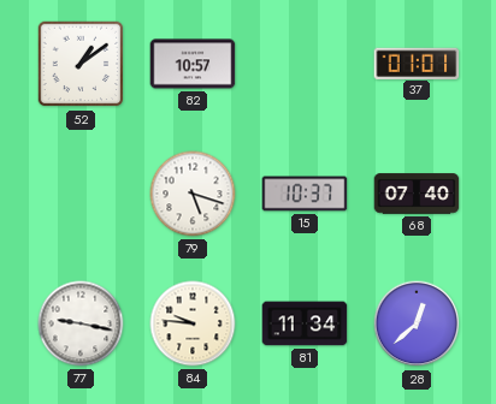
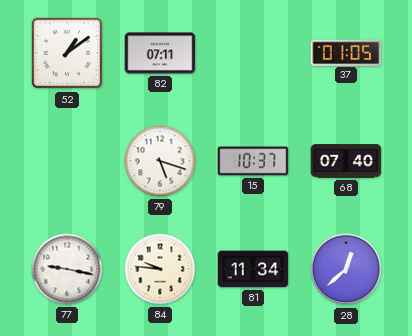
82: 10:57 -> 07:11 (160, 53)
37: 01:01 -> 01:05 (346, 52)
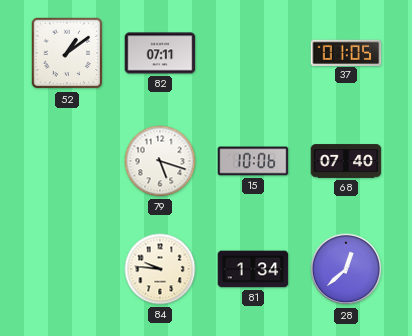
15: 10:37 -> 10:06 (253, 161)
77: 9:17 -> none (67, 269)
81: 11:34 -> 1:34 (253, 269)
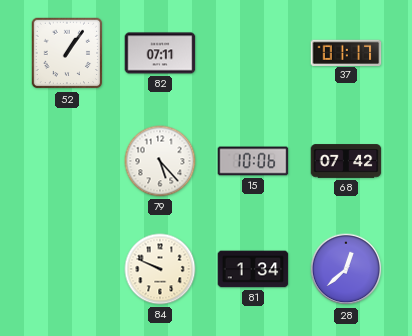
52: 1:09 -> 1:06 (67, 53)
37: 01:05 -> 01:17 (346, 52)
79: 5:18 -> 5:23 (160, 161)
68: 07:40 -> 07:42 (346, 161)
84: 9:46 -> 9:49 (160, 269)
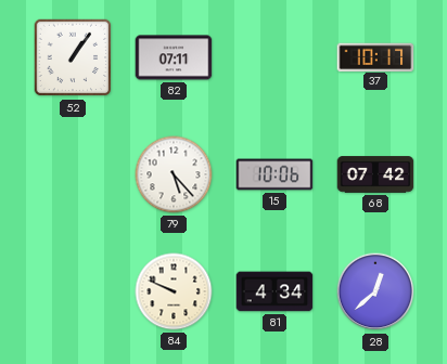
37: 01:17 -> 10:17 (375, 56)
81: 1:34 -> 4:34 (274, 291)
